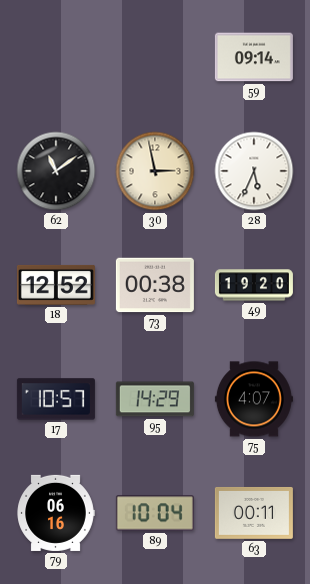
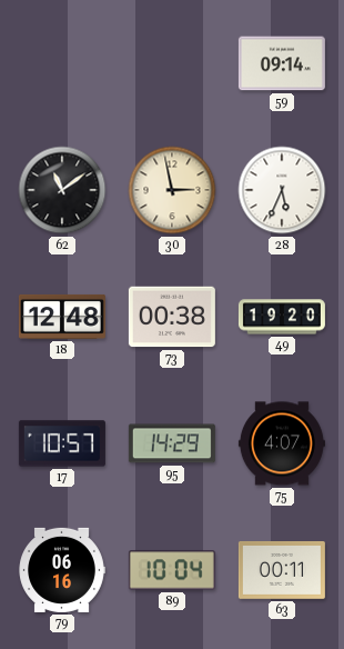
18: 12:52 -> 12:48 (62, 317)
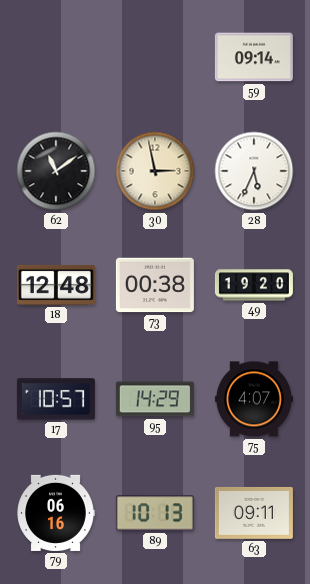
89: 10:04 -> 10:13 (155, 513)
63: 00:11 -> 09:11 (254, 513)
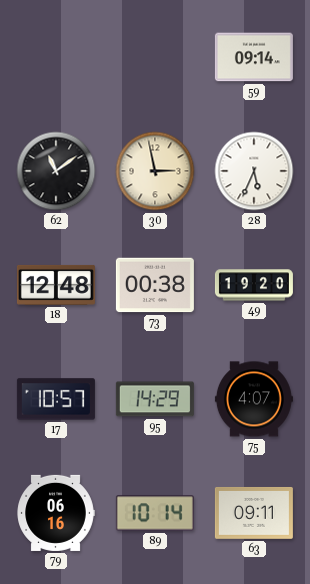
89: 10:13 -> 10:14 (155, 513)
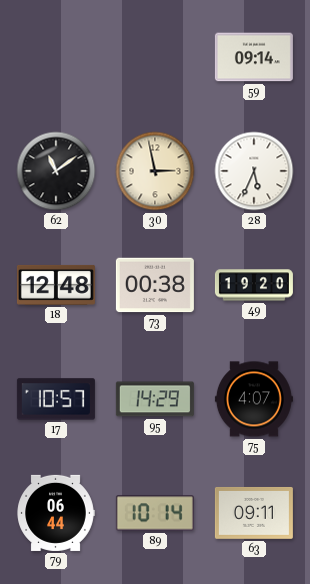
79: 06:16 -> 06:44 (56, 513)
